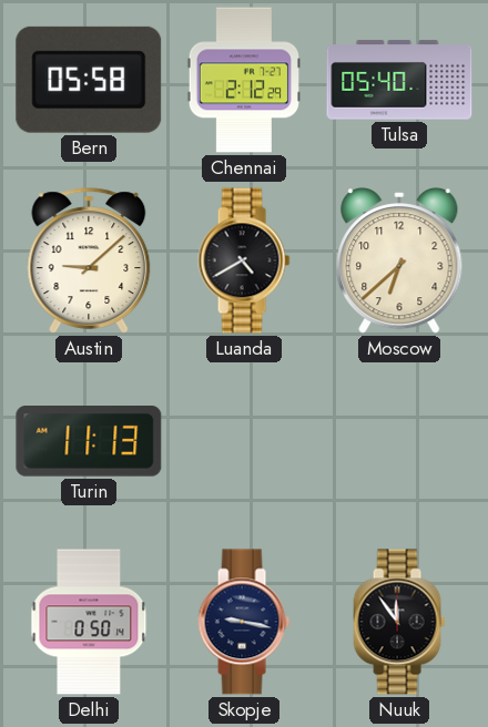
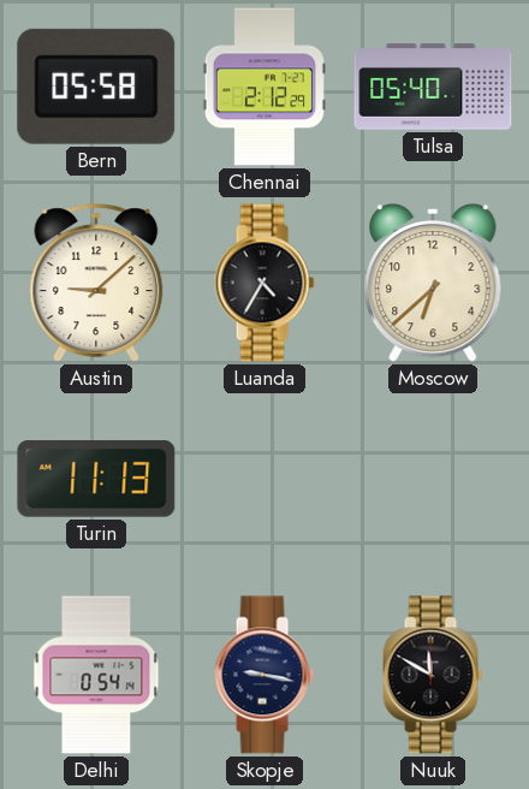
Luanda: 4:40 -> 4:35 (264, 283)
Delhi: 0:50 -> 0:54 (96, 675)
Nuuk: 11:54 -> 11:50 (433, 675)
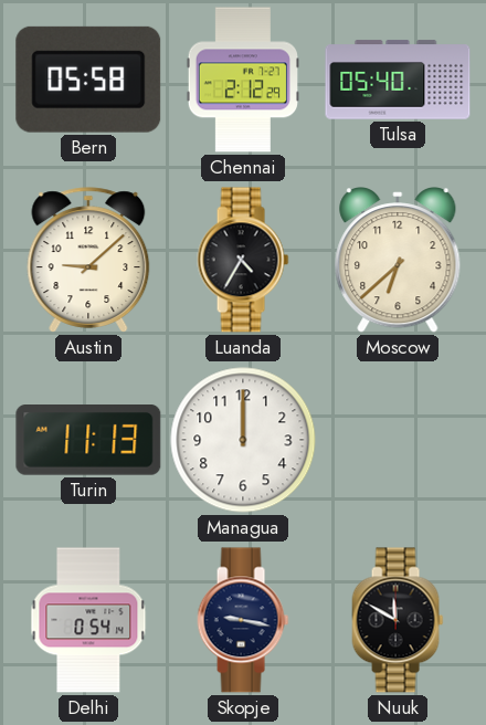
Managua: none -> 12:00 (243, 440)
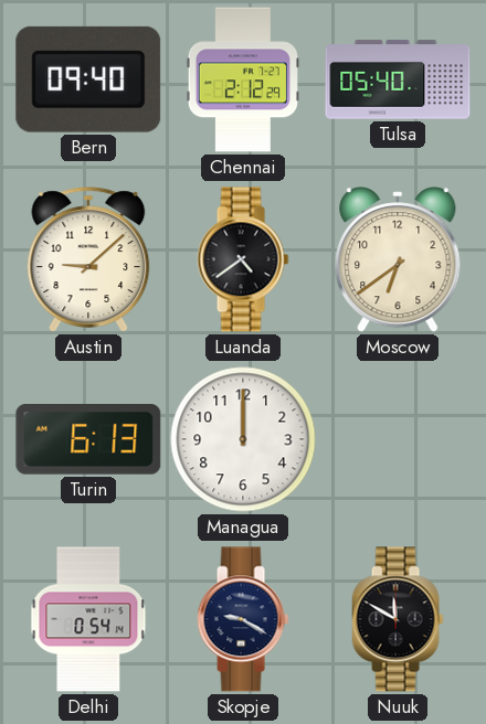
Bern: 05:58 -> 09:40 (88, 79)
Luanda: 4:35 -> 4:39 (243, 259)
Moscow: 6:38 -> 6:39 (398, 260)
Turin: 11:13 -> 6:13 (88, 440)
Skopje: 9:17 -> 9:20 (243, 619)
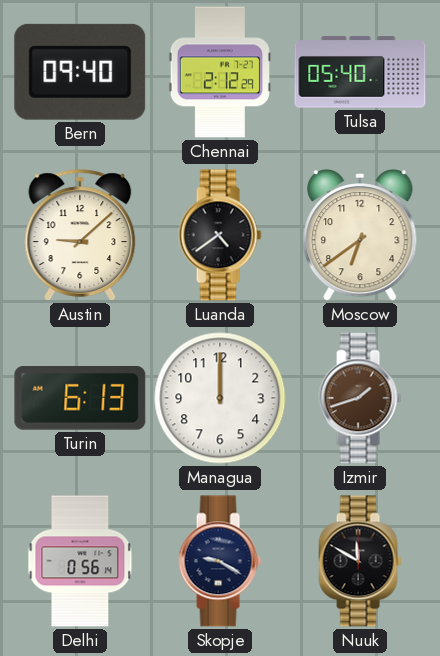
Izmir: none -> 1:42 (360, 398)
Delhi: 0:54 -> 0:56 (80, 561)
